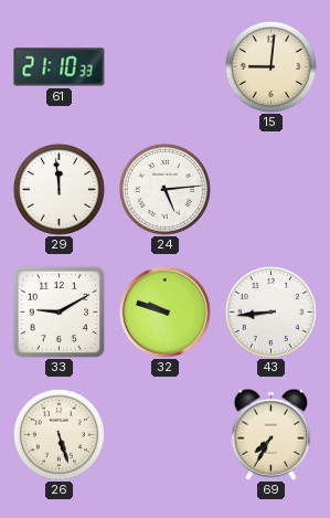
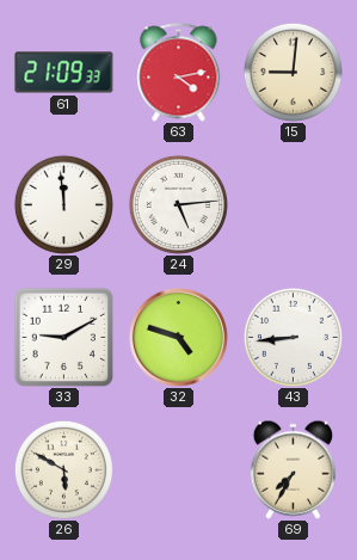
61: 21:10 -> 21:09 (64, 73)
63: none -> 4:13 (179, 73)
32: 9:48 -> 4:48 (178, 337)
26: 5:27 -> 5:50 (63, 469)
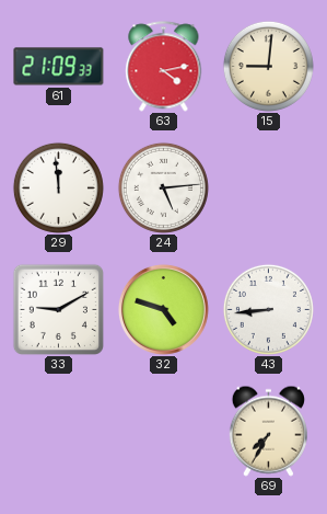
26: 5:50 -> none (63, 469)
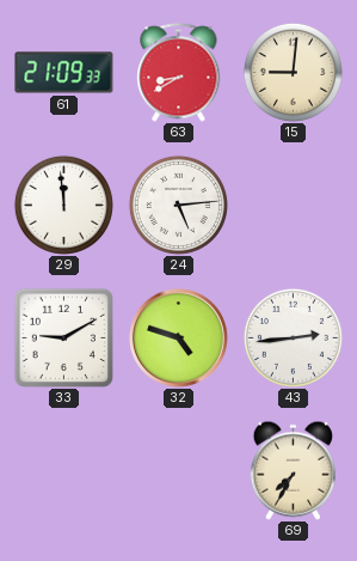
63: 4:13 -> 8:40 (179, 73)
43: 8:44 -> 2:44 (293, 337)
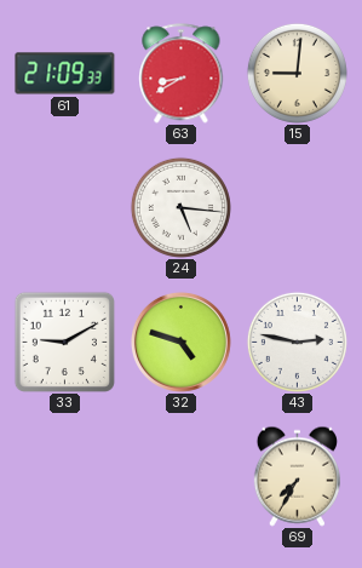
29: 11:59 -> none (63, 205)
24: 5:14 -> 5:16 (180, 207)
43: 2:44 -> 2:47 (297, 342)
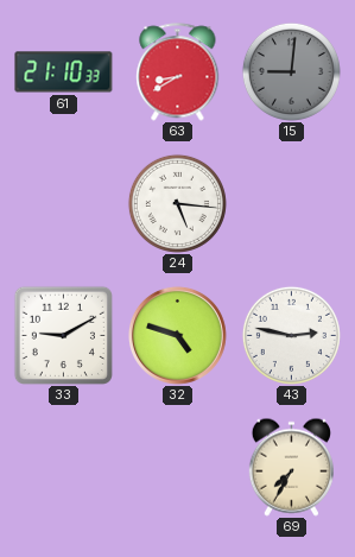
61: 21:09 -> 21:10 (64, 72)
15 dial: cream -> grey (291, 71)
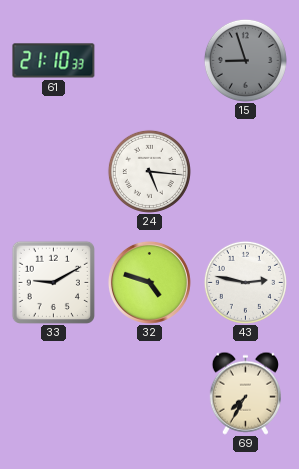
63: 8:40 -> none (178, 72)
15: 9:01 -> 8:57 (245, 60)
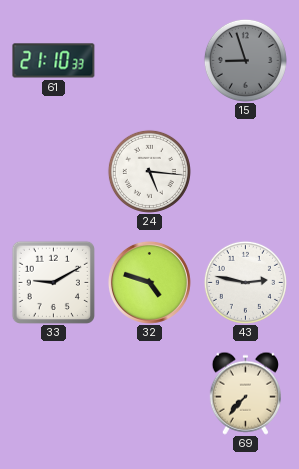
69: 7:35 -> 7:37 (245, 393)
